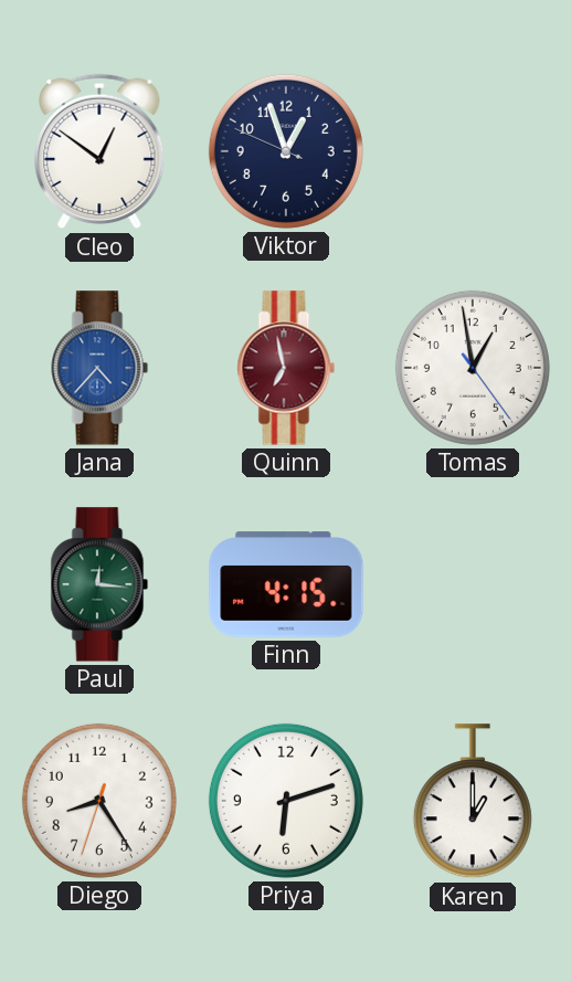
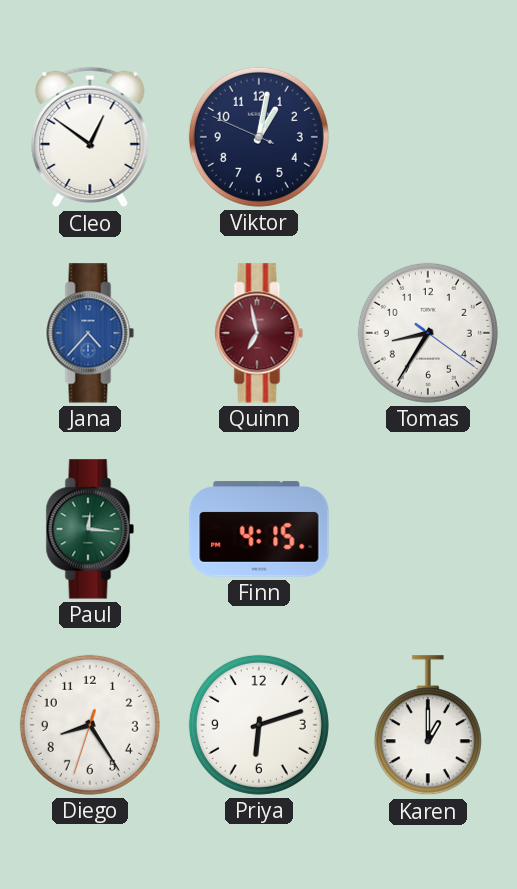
Viktor: 12:56 -> 1:01 (259, 137)
Tomas: 12:58 -> 8:35 (428, 333)
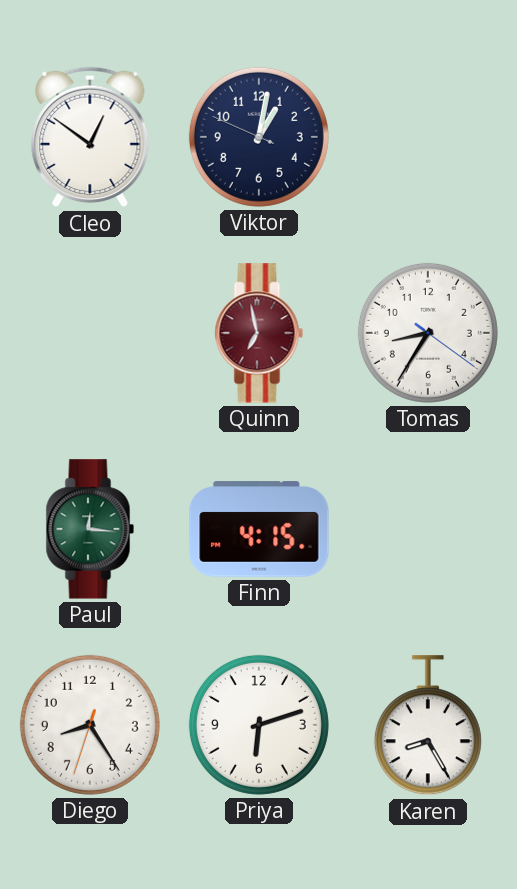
Jana: 4:37 -> none (90, 333)
Karen: 1:00 -> 8:25 (428, 726)
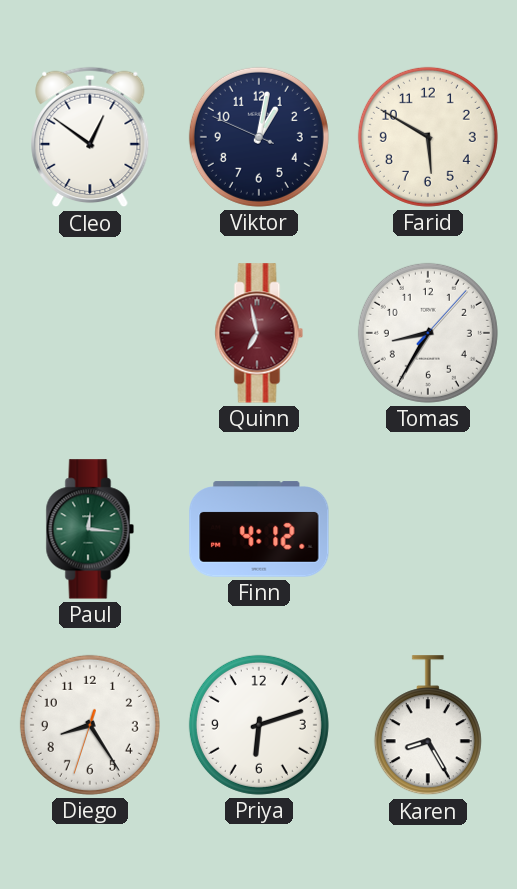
Farid: none -> 5:50 (428, 137)
Tomas: 8:35:21 -> 8:35:07 (428, 333)
Finn: 4:15 -> 4:12 (259, 529)
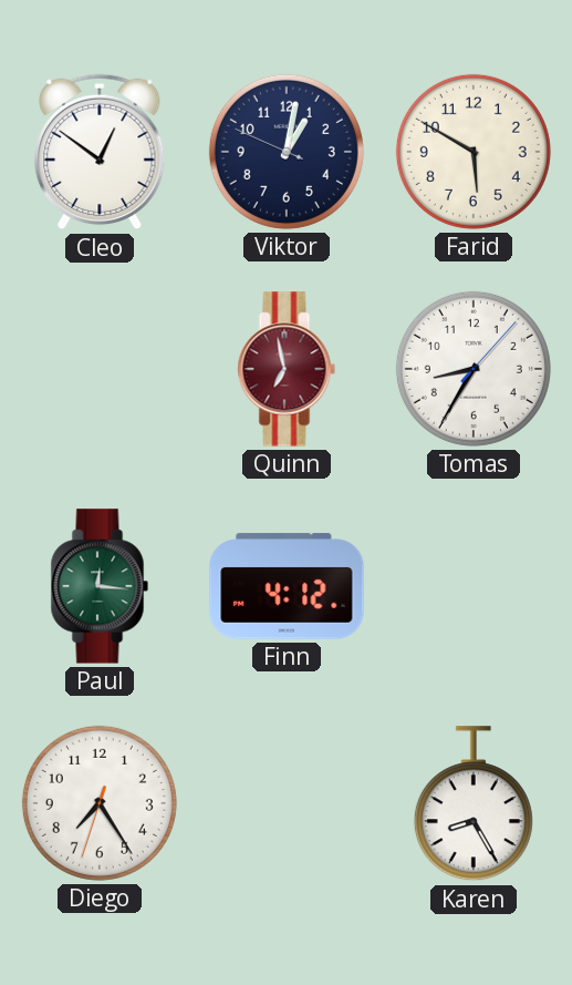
Diego: 8:24 -> 7:24 (100, 803)
Priya: 6:12 -> none (259, 725)
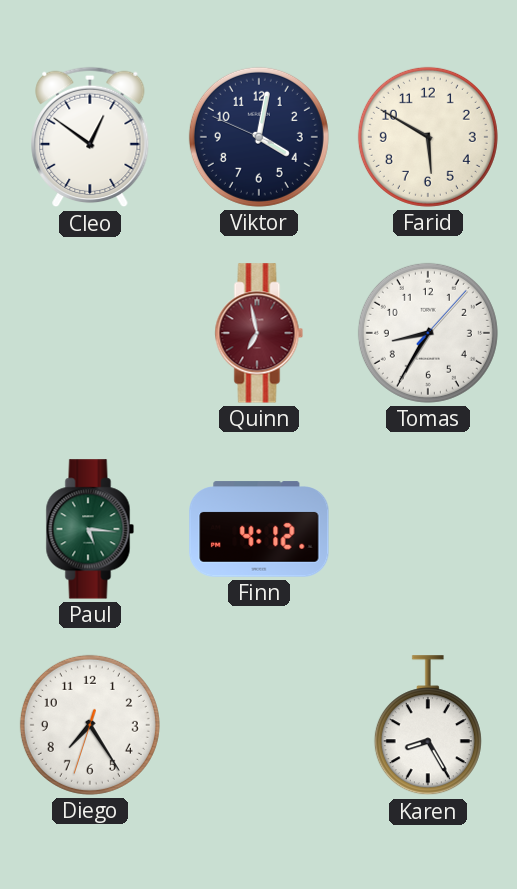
Viktor: 1:01 -> 4:01 (259, 137)
Paul: 12:16 -> 5:16 (90, 529)
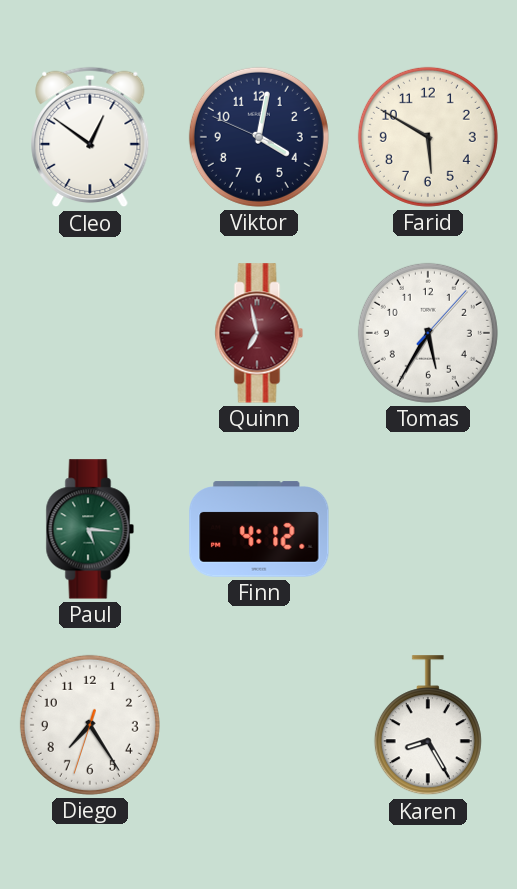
Tomas: 8:35 -> 5:35 (428, 333)
